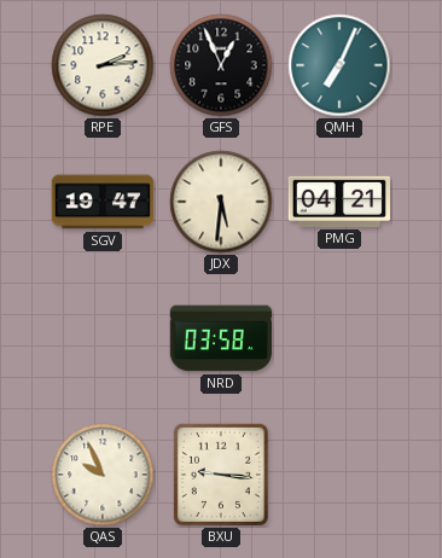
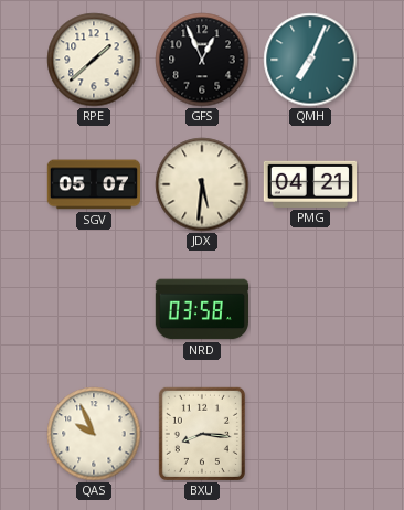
RPE: 2:14 -> 1:38 (94, 60)
SGV: 19:47 -> 05:07 (93, 184)
BXU: 9:16 -> 8:16 (202, 434)
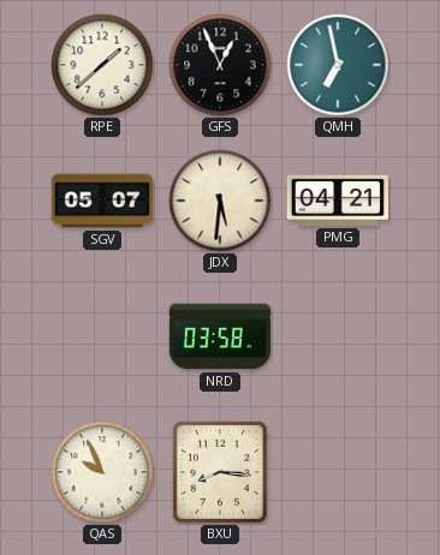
QMH: 7:04 -> 6:58 (338, 65)
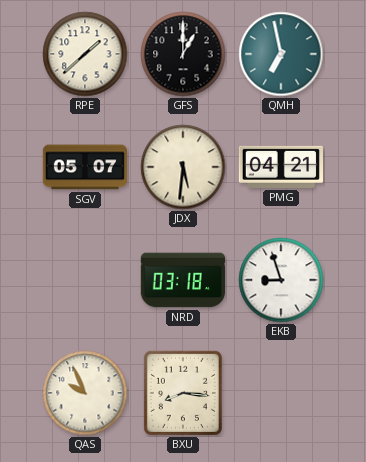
GFS: 12:56 -> 1:00 (183, 54)
NRD: 03:58 -> 03:18 (182, 280)
EKB: none -> 8:57 (281, 280)
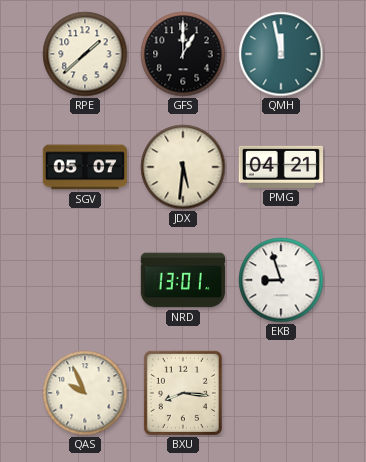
QMH: 6:58 -> 11:58 (281, 54)
NRD: 03:18 -> 13:01 (182, 280)
